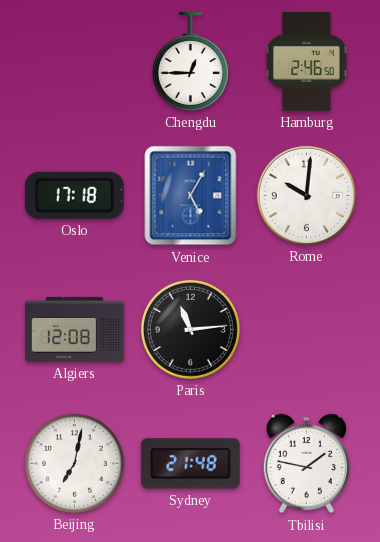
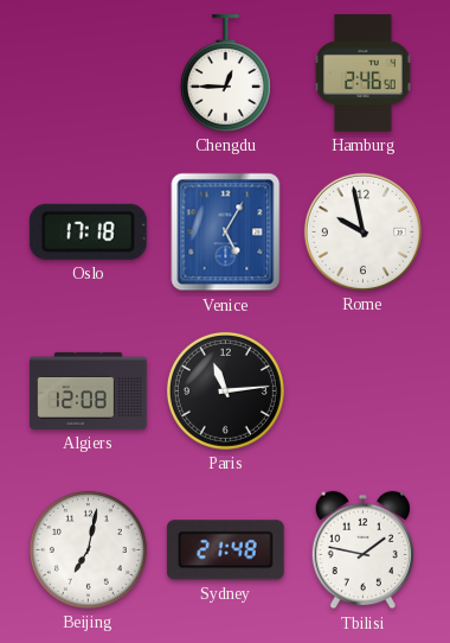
Rome: 10:01 -> 9:58 (362, 231)
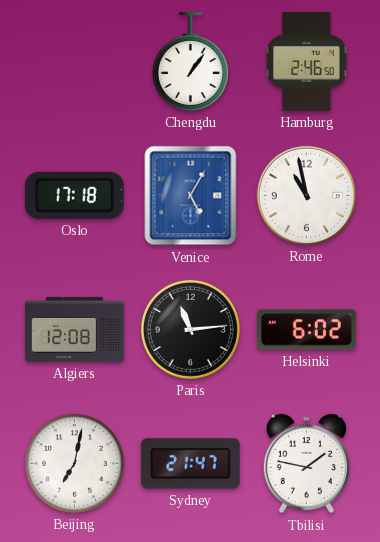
Chengdu: 12:45 -> 1:06 (190, 62)
Rome: 9:58 -> 10:58 (306, 195)
Helsinki: none -> 6:02 (307, 330)
Sydney: 21:48 -> 21:47 (190, 464)
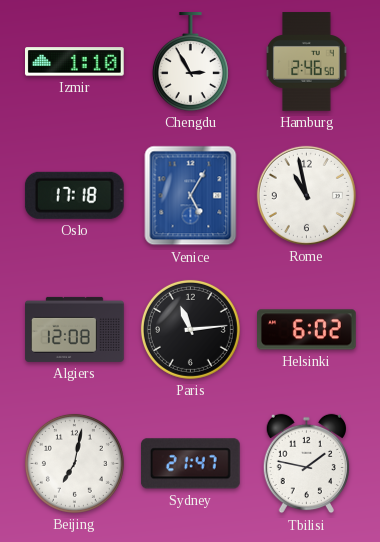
Izmir: none -> 1:10 (75, 62)
Chengdu: 1:06 -> 2:55 (190, 62)
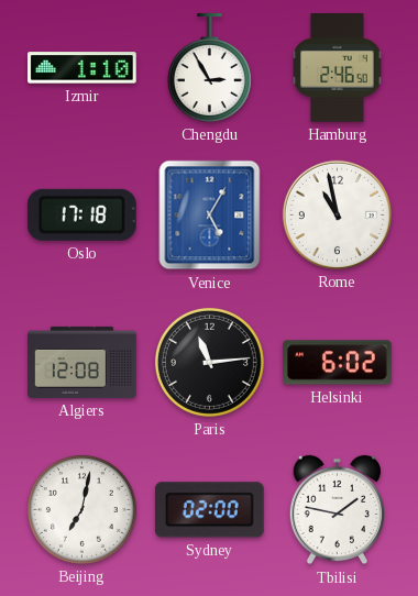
Sydney: 21:47 -> 02:00 (209, 510)
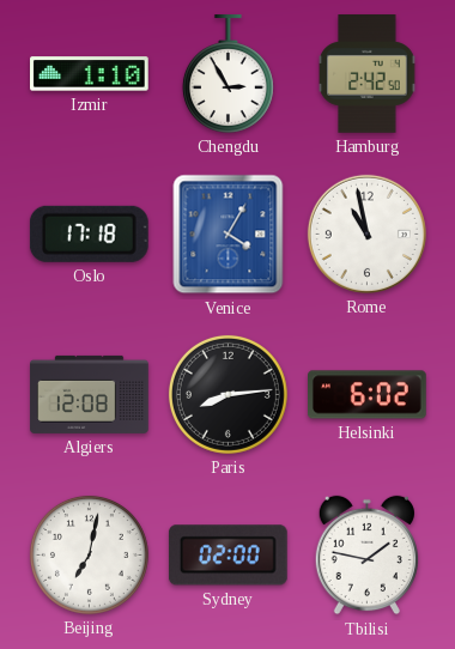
Hamburg: 2:46 -> 2:42 (368, 74)
Venice: 5:05 -> 4:05 (229, 235)
Paris: 11:14 -> 8:14 (227, 394)
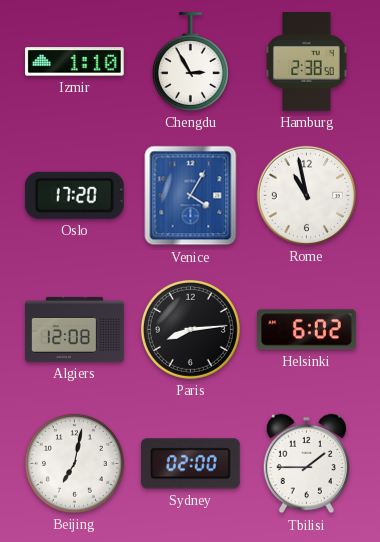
Hamburg: 2:42 -> 2:38 (307, 62)
Oslo: 17:18 -> 17:20 (74, 195)
Tbilisi: 1:47 -> 1:45 (306, 464)
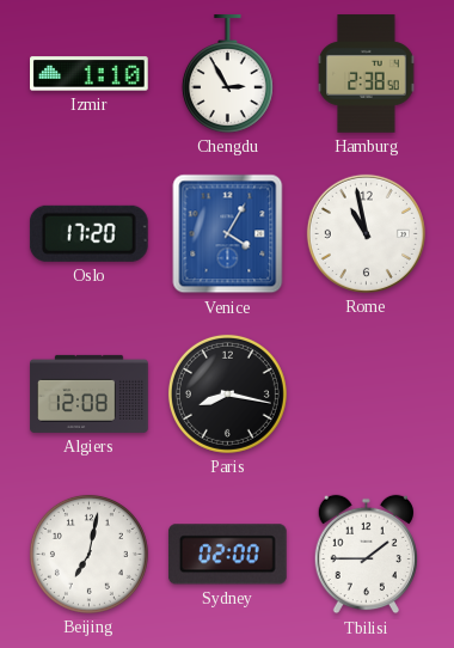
Paris: 8:14 -> 8:17 (227, 393)
Helsinki: 6:02 -> none (307, 330)
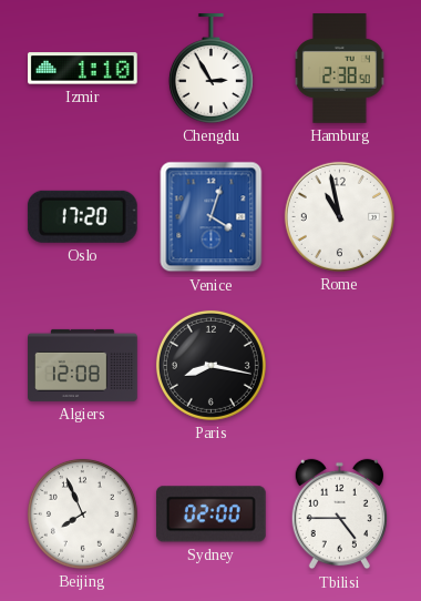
Venice: 4:05 -> 4:03 (212, 217)
Beijing: 7:02 -> 7:56 (82, 513)
Tbilisi: 1:45 -> 4:45 (339, 515)
